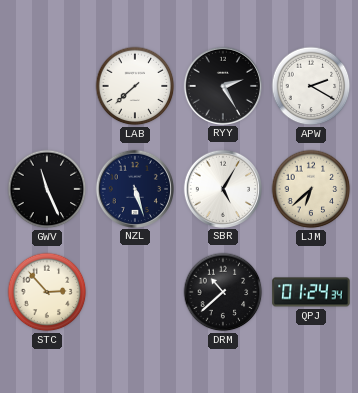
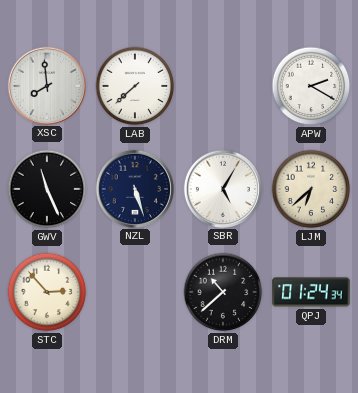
XSC: none -> 7:59 (46, 85)
RYY: 2:25 -> none (222, 85)
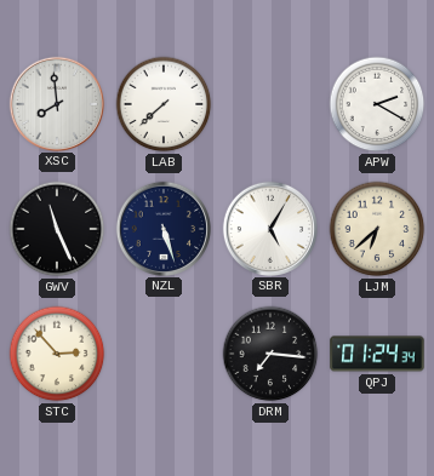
DRM: 10:38 -> 7:16 (270, 354)
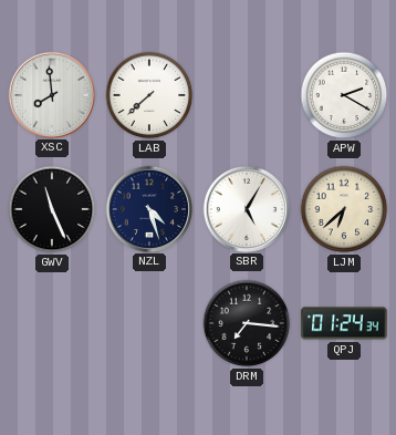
NZL: 5:27 -> 4:27 (148, 208)
STC: 2:53 -> none (57, 354)
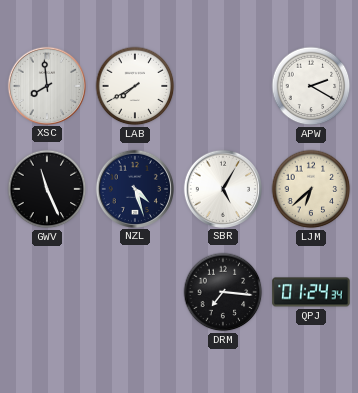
LAB: 7:38 -> 7:40 (135, 86)
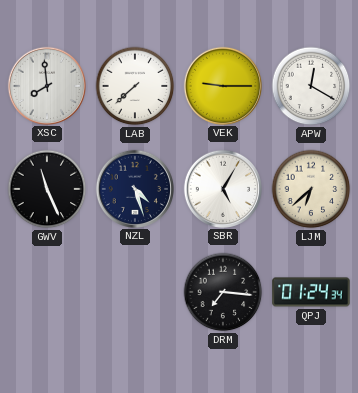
LAB: 7:40 -> 7:38 (135, 86)
VEK: none -> 9:15 (222, 85)
APW: 2:20 -> 12:20 (311, 86)
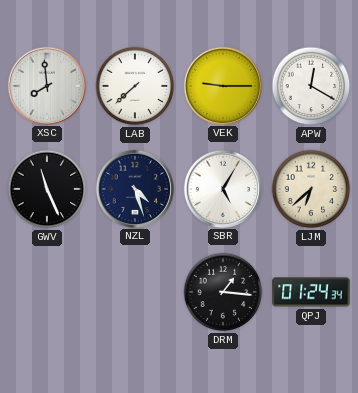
DRM: 7:16 -> 1:16 (223, 292)
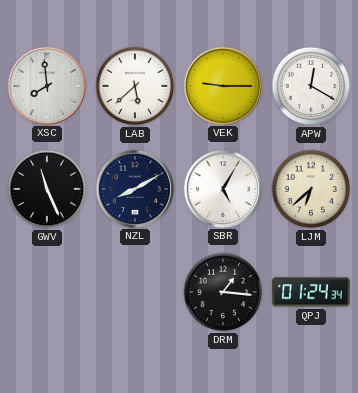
LAB: 7:38 -> 5:38 (135, 86)
NZL: 4:27 -> 8:10 (134, 188)
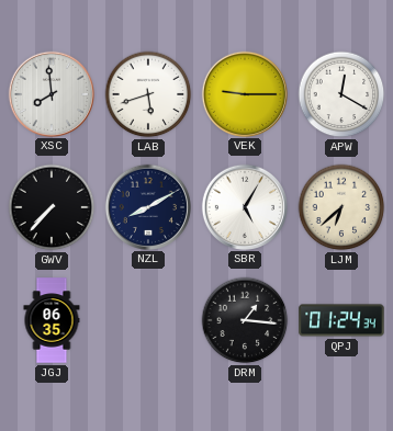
LAB: 5:38 -> 5:42 (148, 94)
GWV: 11:26 -> 7:37 (52, 207)
JGJ: none -> 06:35 (52, 320)
